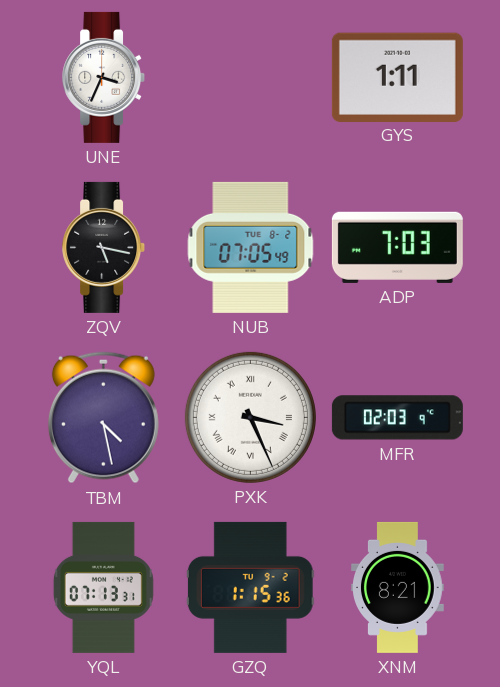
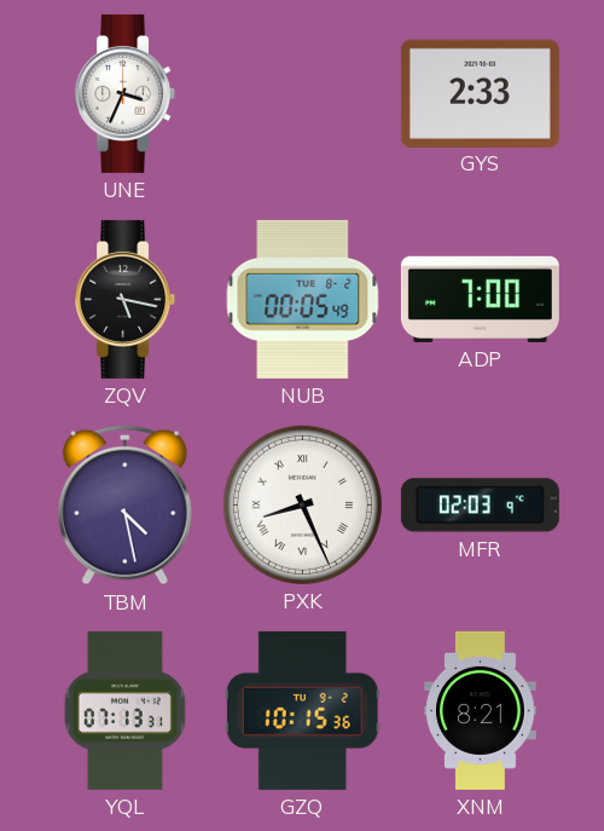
GYS: 1:11 -> 2:33 (480, 93)
NUB: 07:05 -> 00:05 (303, 299)
ADP: 7:03 -> 7:00 (480, 299)
PXK: 3:26 -> 8:26 (302, 504)
GZQ: 1:15 -> 10:15 (302, 710)
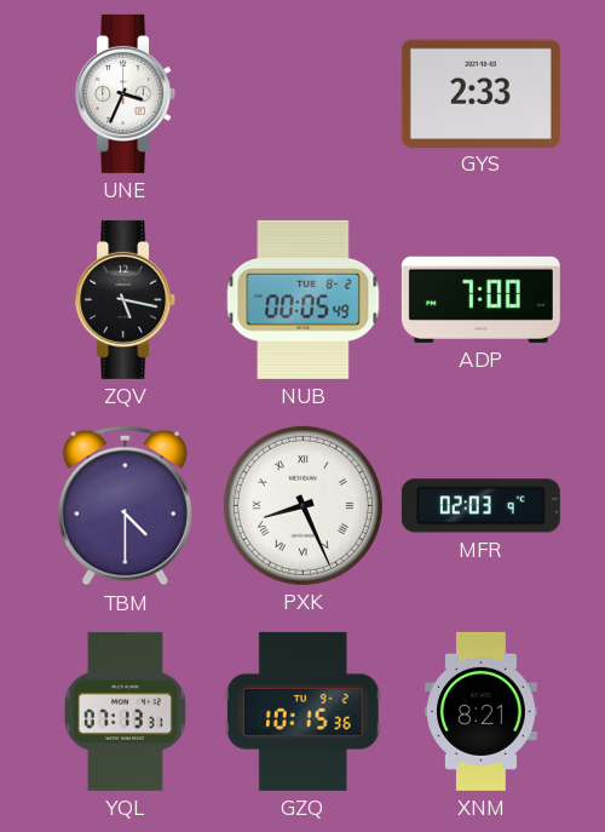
TBM: 4:28 -> 4:30 (125, 506)
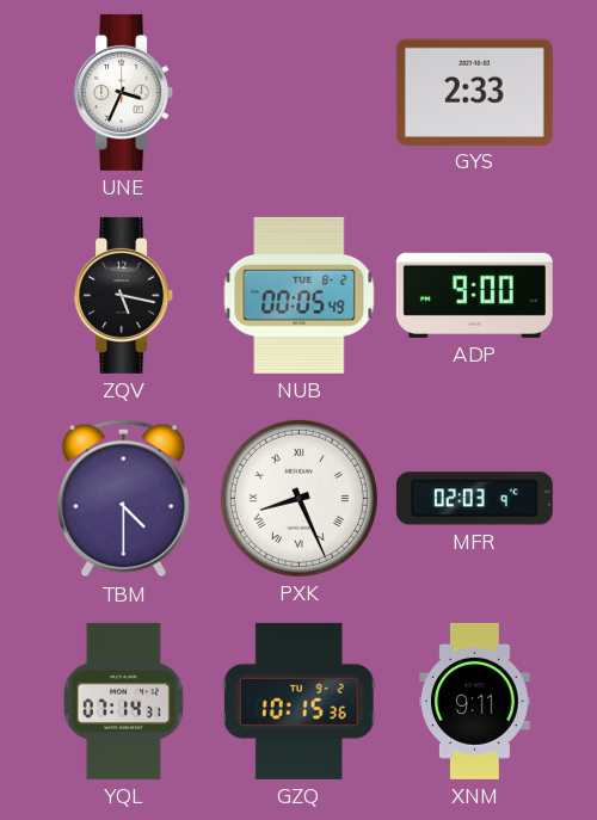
ADP: 7:00 -> 9:00 (474, 295)
YQL: 07:13 -> 07:14 (123, 701)
XNM: 8:21 -> 9:11 (475, 701)
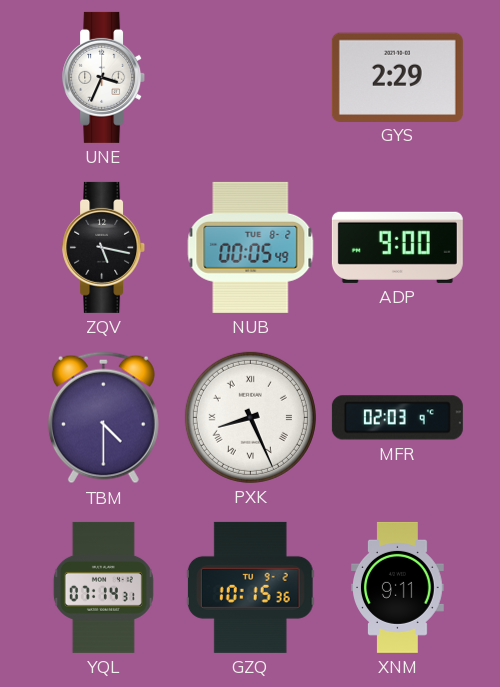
GYS: 2:33 -> 2:29 (397, 77)
